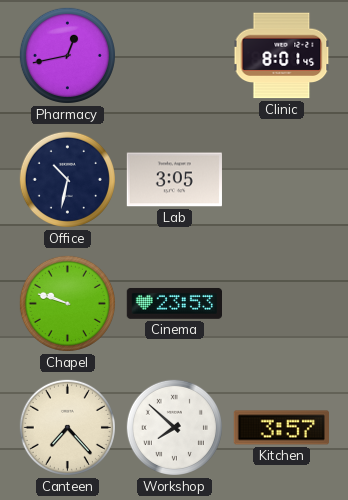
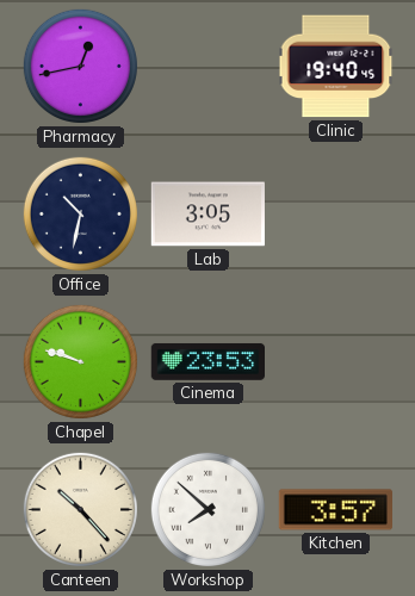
Clinic: 8:01 -> 19:40 (336, 67)
Canteen: 7:23 -> 10:23 (80, 509)
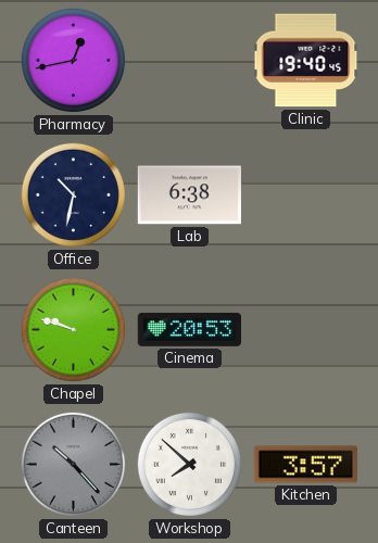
Lab: 3:05 -> 6:38 (189, 195)
Cinema: 23:53 -> 20:53 (189, 329)
Canteen dial: cream -> grey (73, 464)
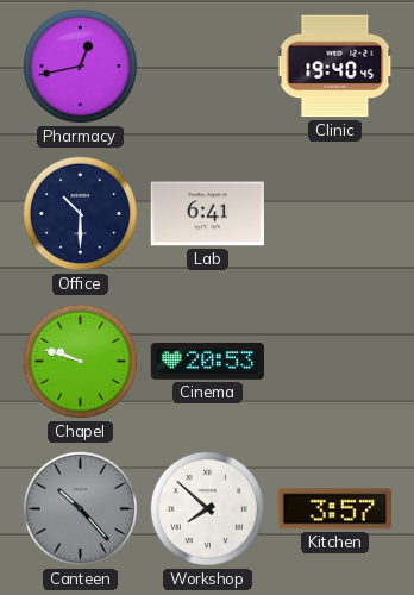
Office: 10:32 -> 10:30 (80, 213)
Lab: 6:38 -> 6:41 (207, 214)
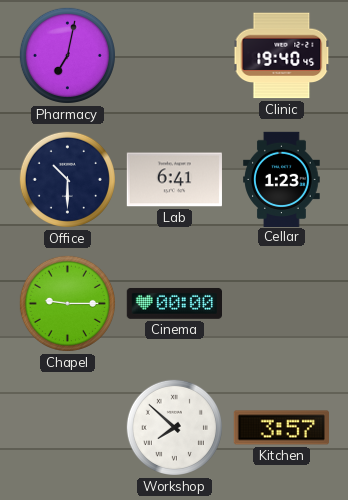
Pharmacy: 12:43 -> 7:02 (67, 55)
Cellar: none -> 1:23 (282, 179)
Chapel: 9:48 -> 9:15 (67, 303)
Cinema: 20:53 -> 00:00 (174, 303)
Canteen: 10:23 -> none (80, 508)
